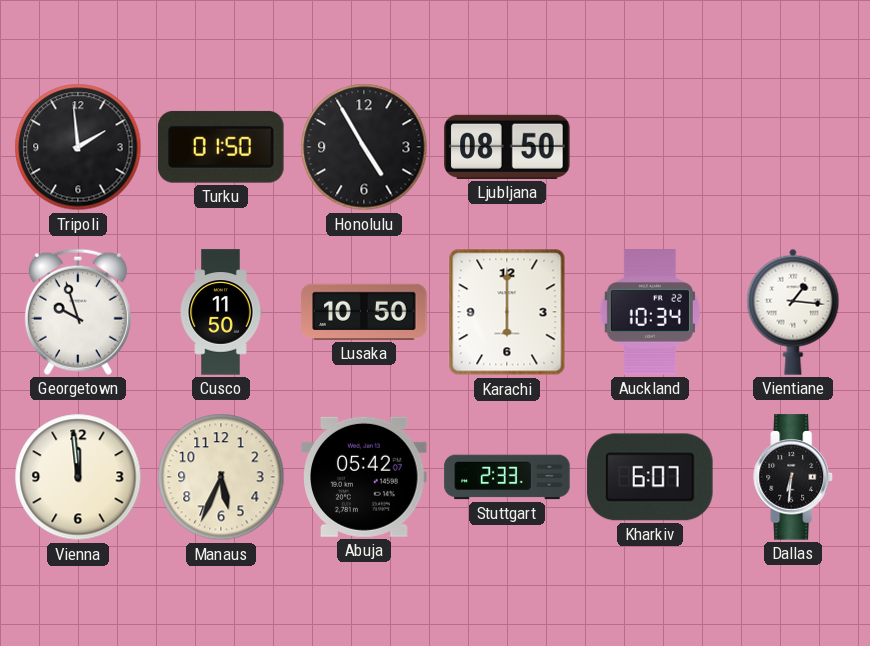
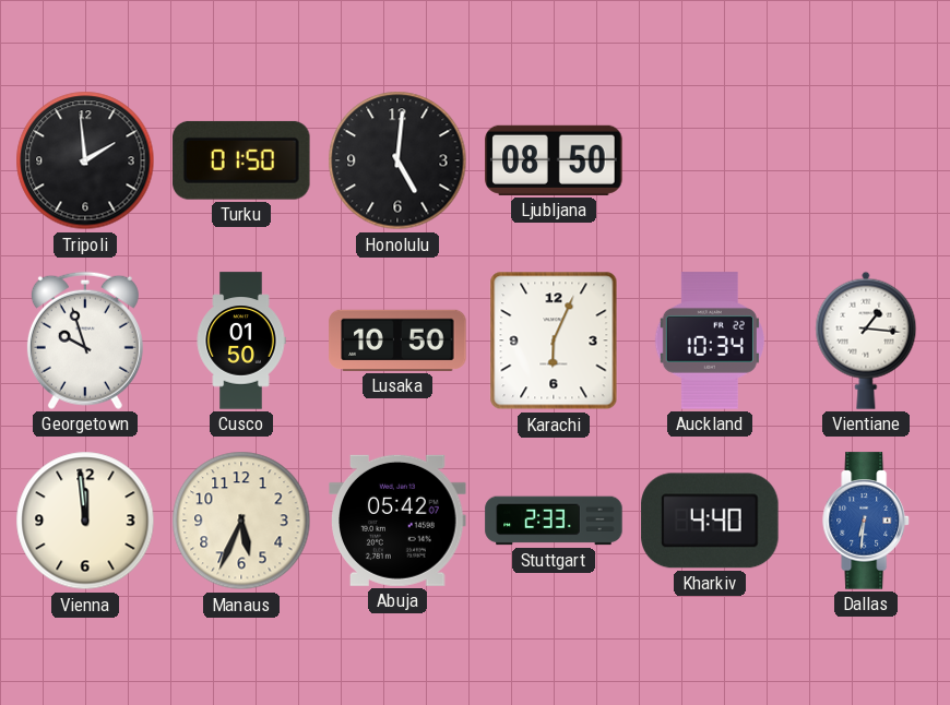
Honolulu: 4:55 -> 5:01 (397, 160)
Cusco: 11:50 -> 01:50 (241, 340)
Karachi: 6:00 -> 6:04 (554, 340)
Kharkiv: 6:07 -> 4:40 (710, 521)
Dallas dial: black -> blue (866, 521)
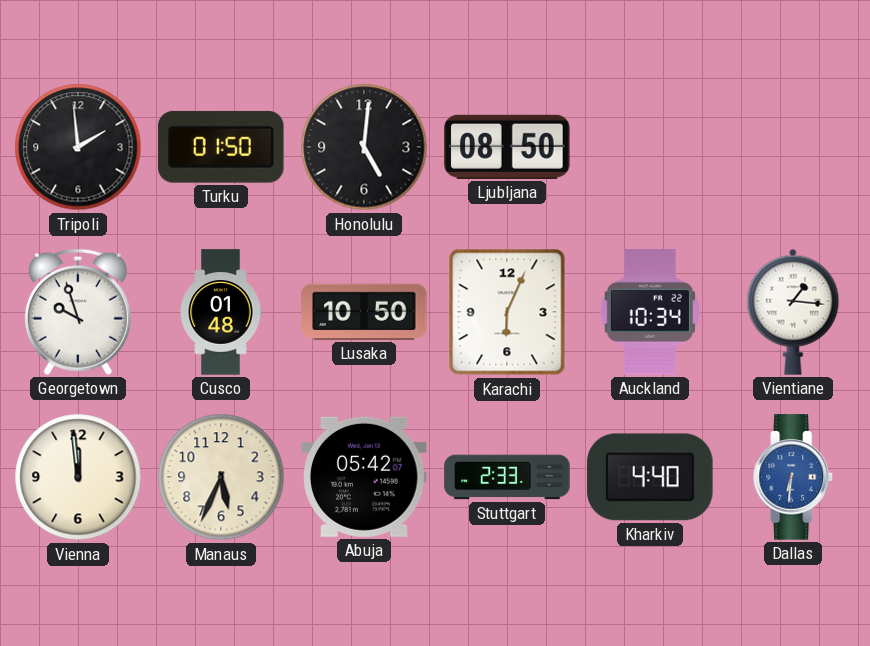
Cusco: 01:50 -> 01:48 (221, 312)
